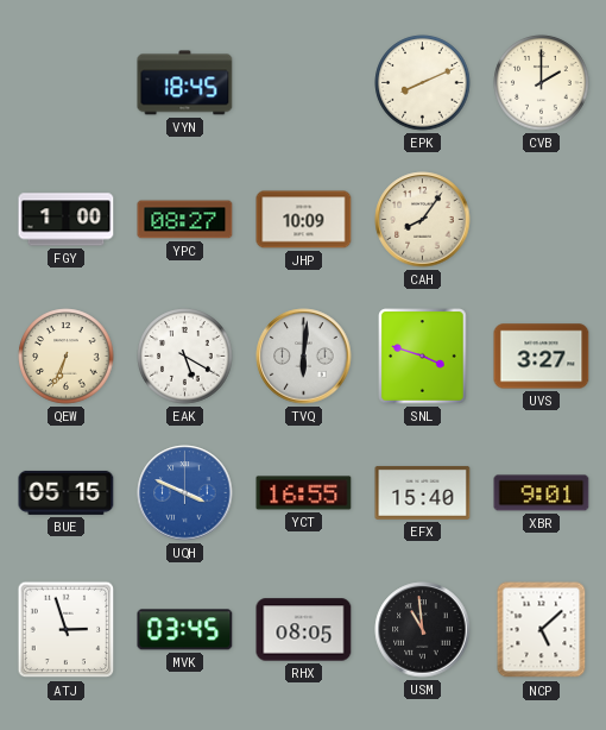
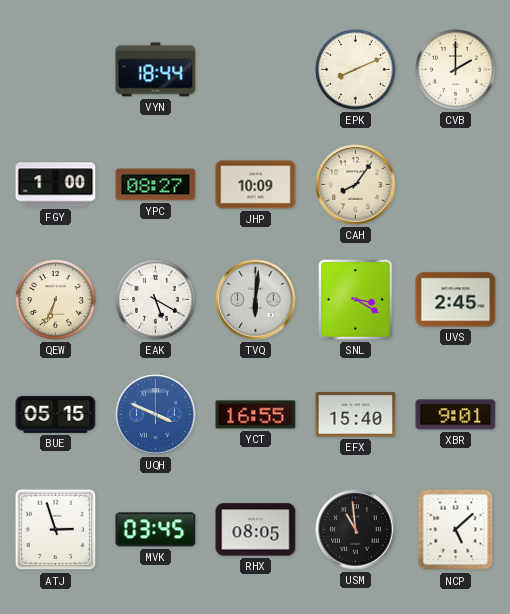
VYN: 18:45 -> 18:44 (156, 70)
SNL: 3:48 -> 3:20 (356, 300)
UVS: 3:27 -> 2:45 (456, 300)
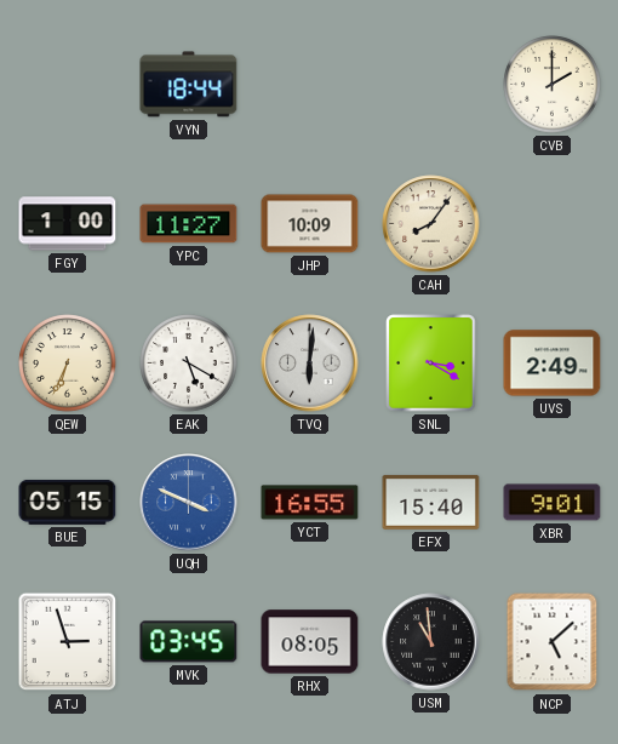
EPK: 8:11 -> none (356, 70)
YPC: 08:27 -> 11:27 (189, 224)
UVS: 2:45 -> 2:49 (553, 364)
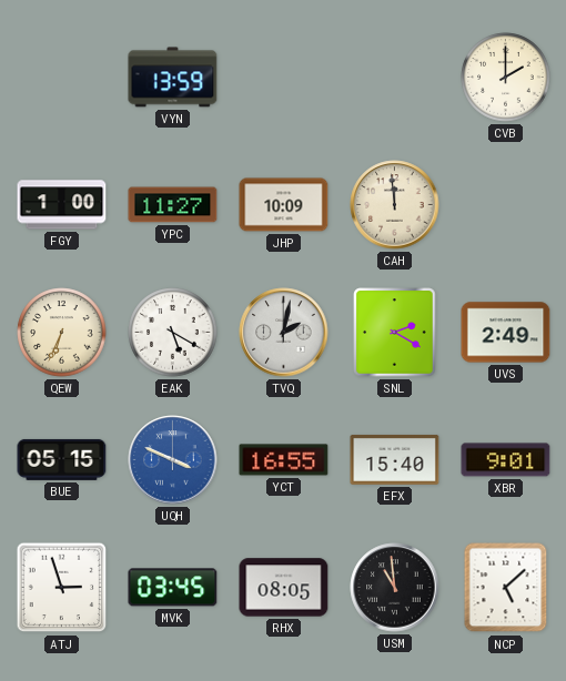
VYN: 18:44 -> 13:59 (173, 78)
CAH: 8:06 -> 11:59 (395, 205)
TVQ: 6:01 -> 2:02 (284, 333)
SNL: 3:20 -> 2:20 (395, 333)
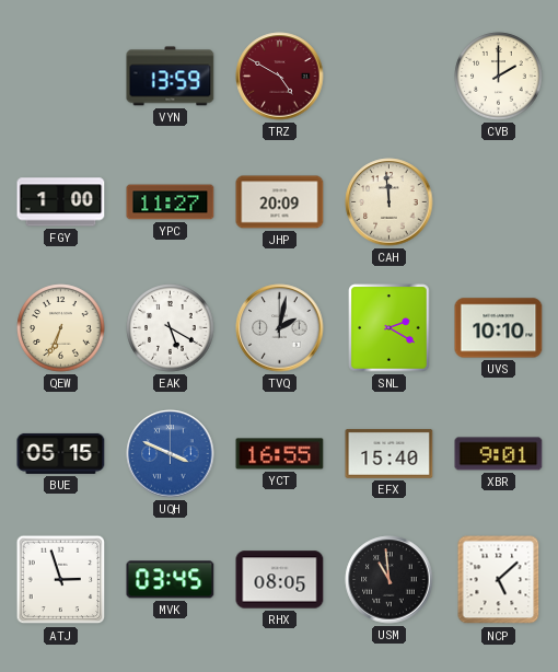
TRZ: none -> 4:50 (280, 77)
JHP: 10:09 -> 20:09 (280, 202)
UVS: 2:49 -> 10:10 (499, 328)
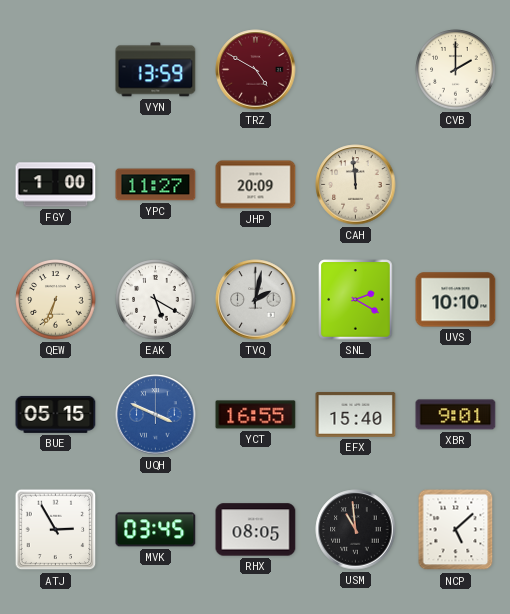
ATJ: 2:57 -> 2:55 (56, 530)
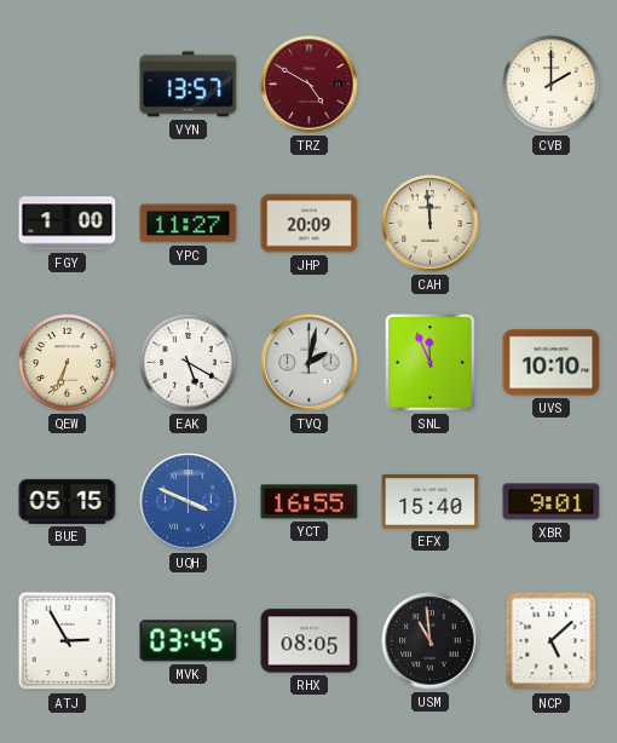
VYN: 13:59 -> 13:57 (189, 85)
SNL: 2:20 -> 11:56 (431, 363)
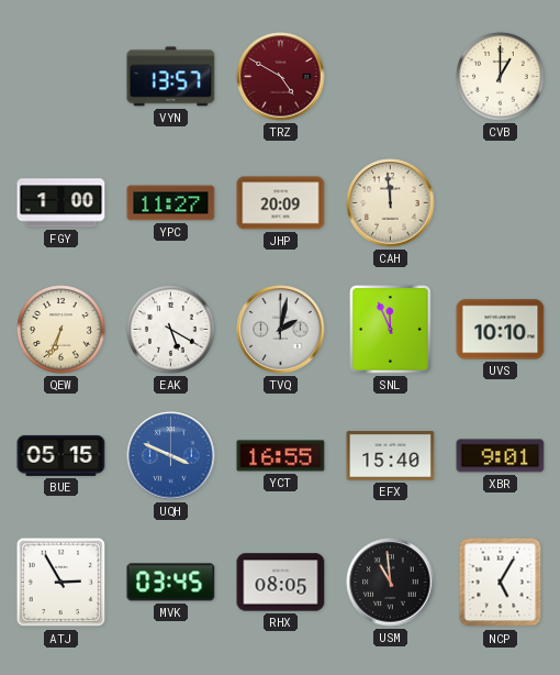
CVB: 2:00 -> 1:00 (501, 77)
NCP: 5:08 -> 5:05 (501, 583)
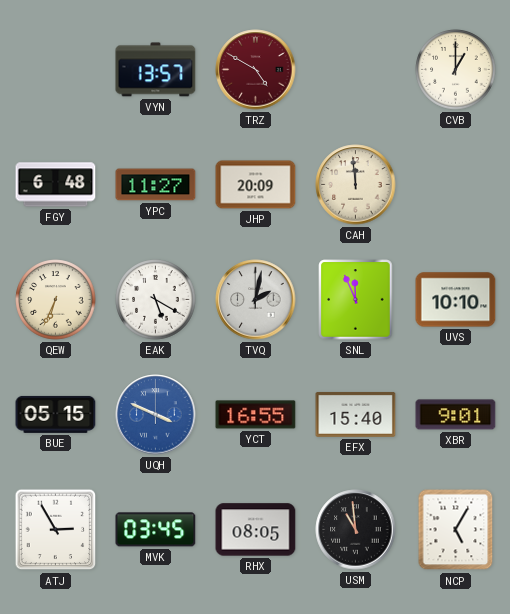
FGY: 1:00 -> 6:48 (56, 185)
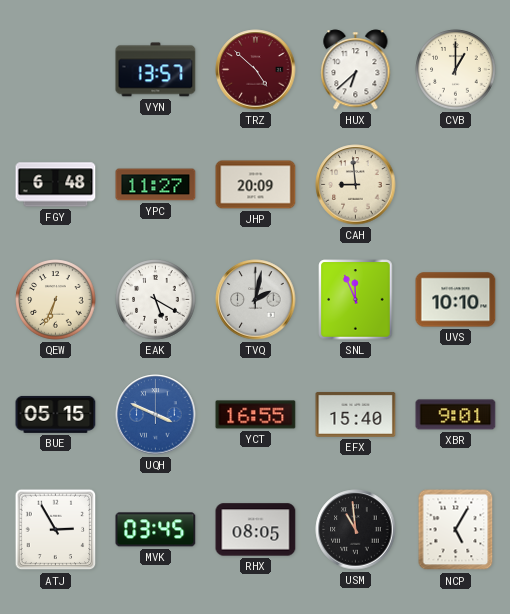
TRZ: 4:50 -> 4:52 (256, 70)
HUX: none -> 6:38 (356, 70)
CAH: 11:59 -> 8:59 (356, 185)
